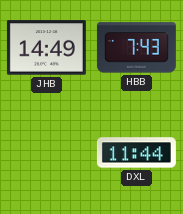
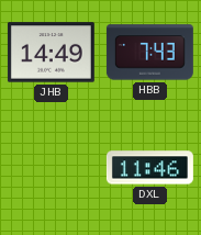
DXL: 11:44 -> 11:46 (149, 168)
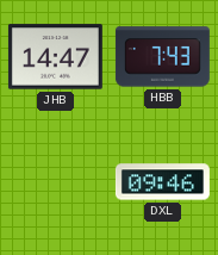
JHB: 14:49 -> 14:47 (55, 57)
DXL: 11:46 -> 09:46 (162, 182)
